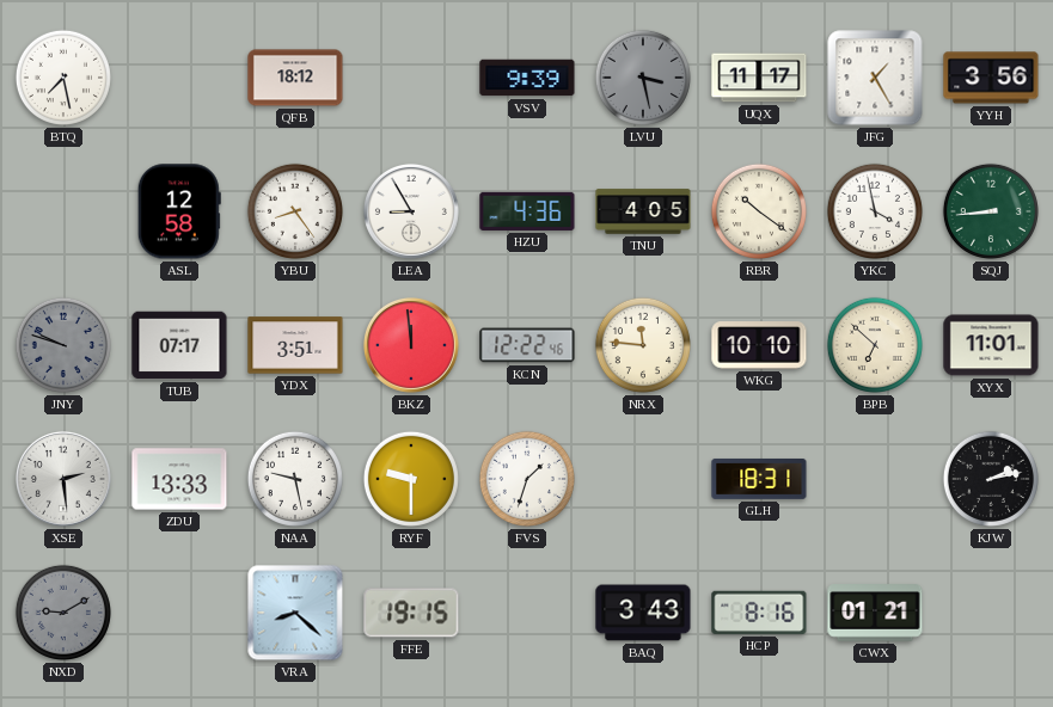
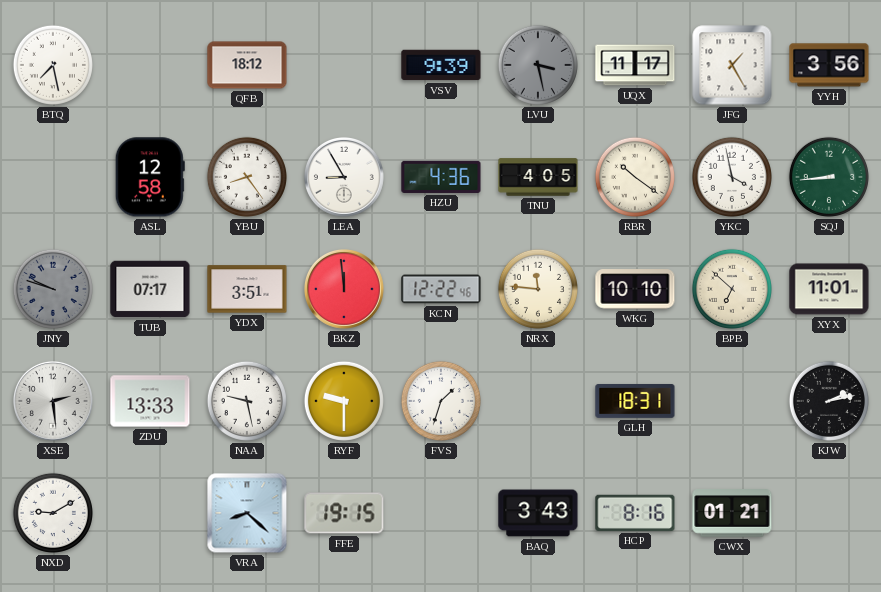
NXD dial: grey -> white (53, 513)
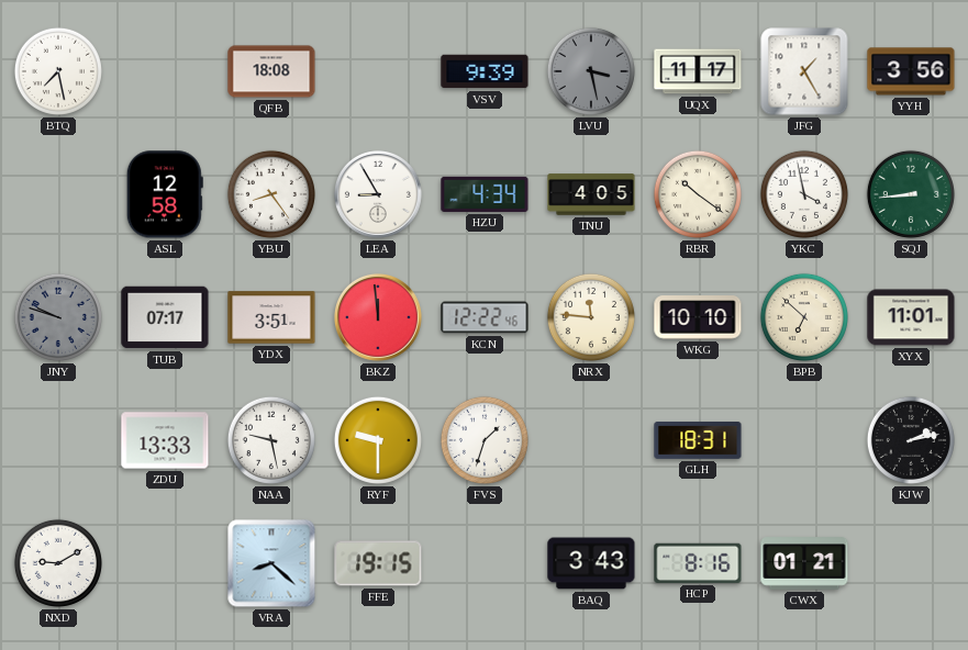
QFB: 18:12 -> 18:08 (271, 71)
HZU: 4:36 -> 4:34 (485, 194)
XSE: 2:29 -> none (53, 401)
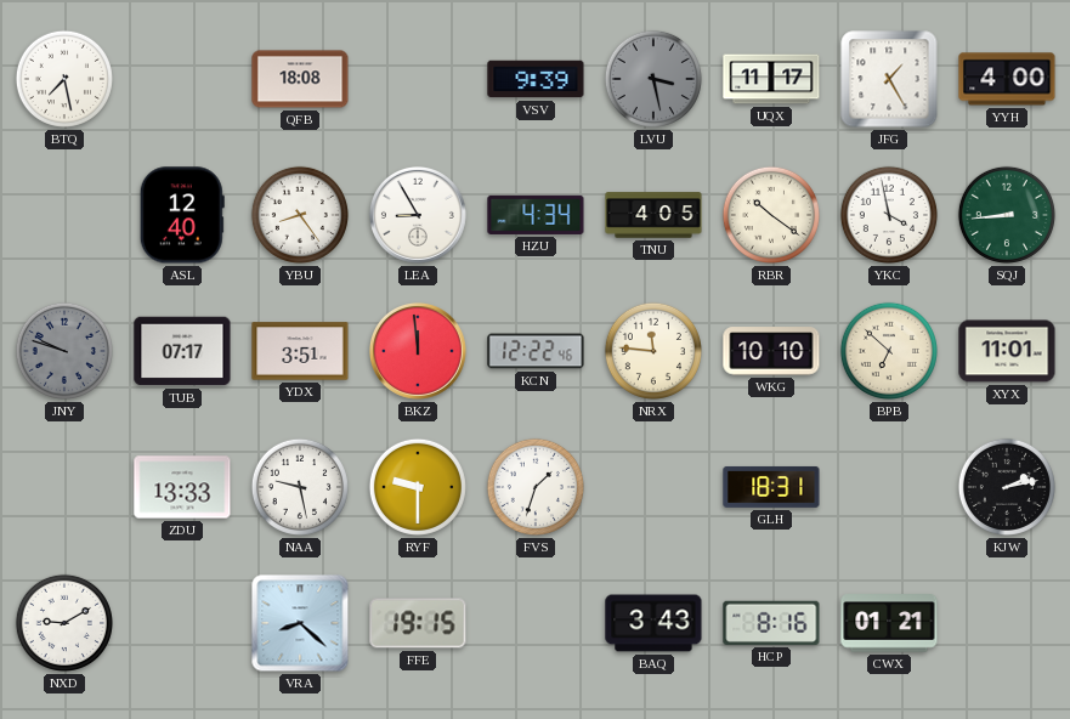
YYH: 3:56 -> 4:00 (1007, 79)
ASL: 12:58 -> 12:40 (182, 215)
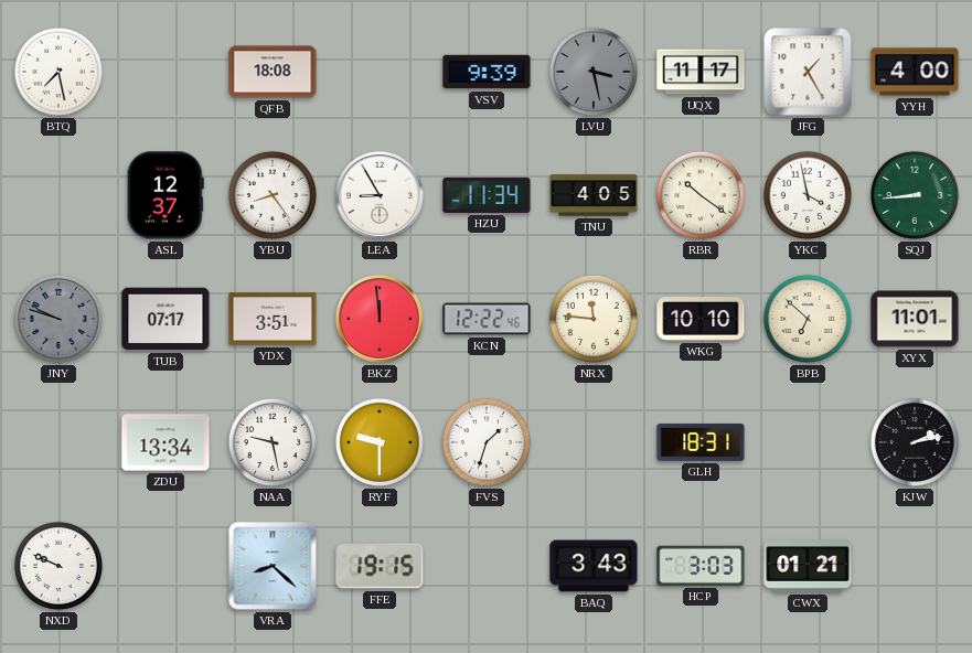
ASL: 12:40 -> 12:37 (165, 195)
HZU: 4:34 -> 11:34 (487, 195)
ZDU: 13:33 -> 13:34 (165, 442)
NXD: 9:10 -> 9:49 (58, 566)
HCP: 8:16 -> 3:03 (701, 566)
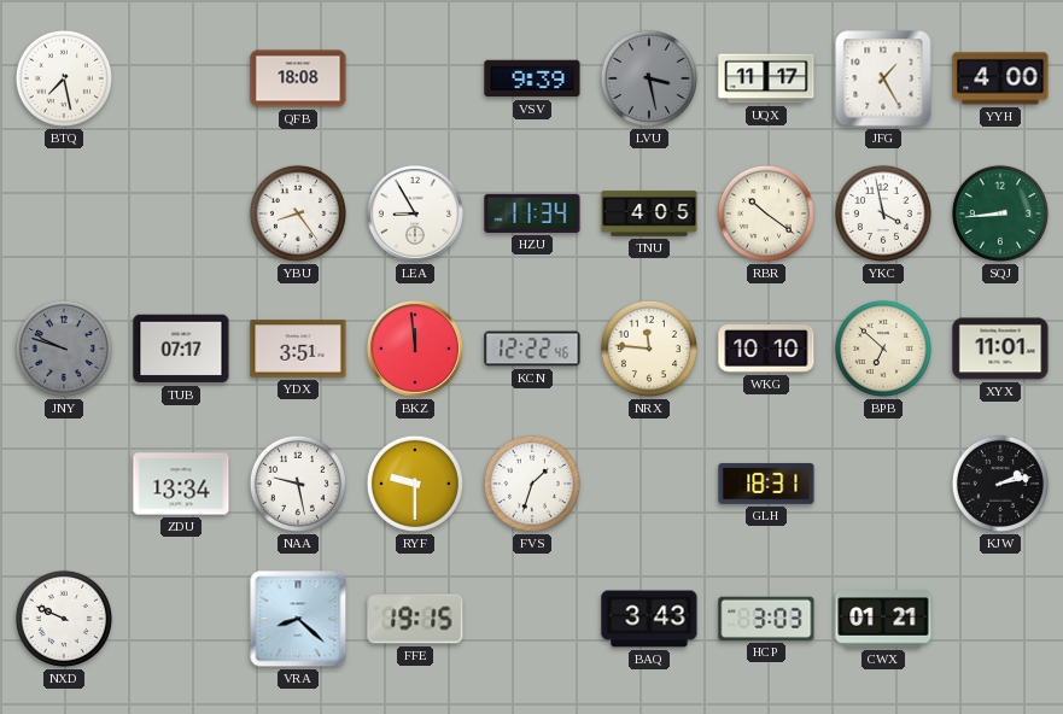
ASL: 12:37 -> none (165, 195)
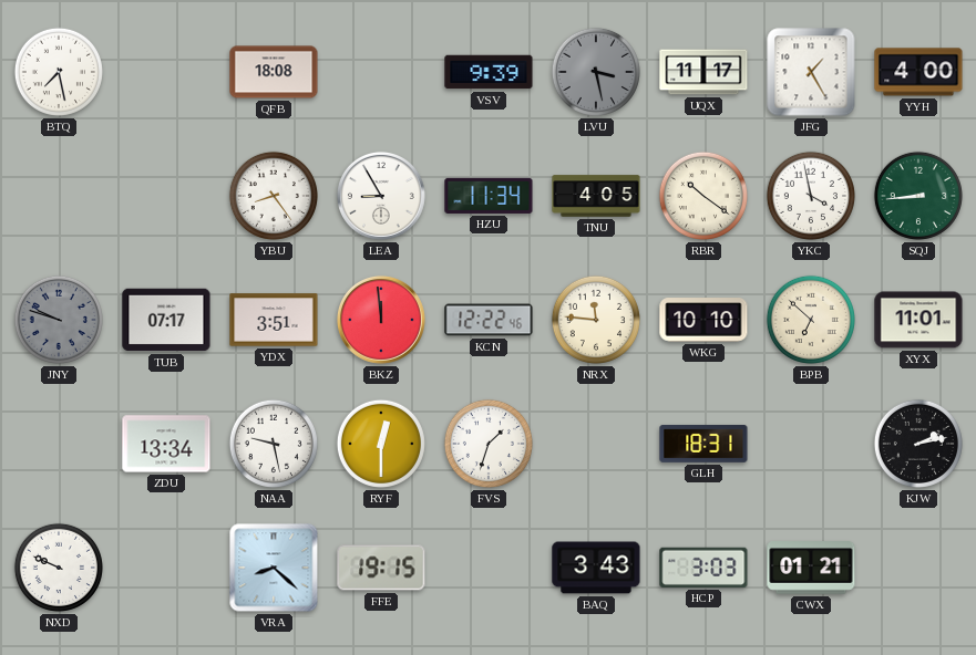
RYF: 9:30 -> 12:30 (381, 444)
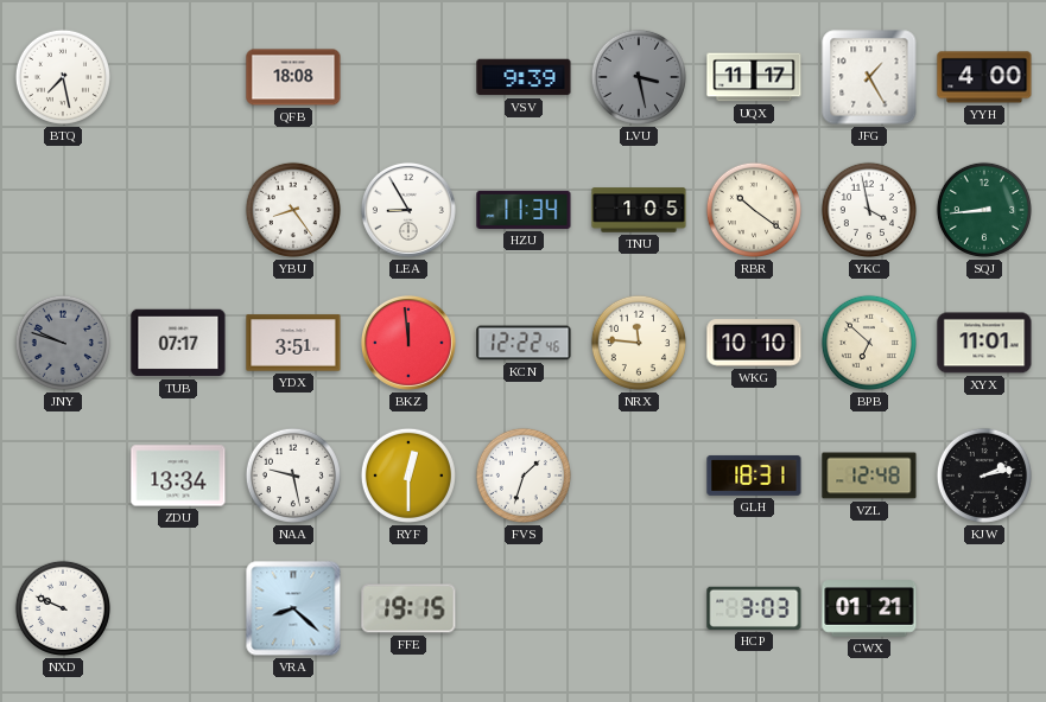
TNU: 4:05 -> 1:05 (639, 210)
VZL: none -> 12:48 (869, 476)
BAQ: 3:43 -> none (596, 568)
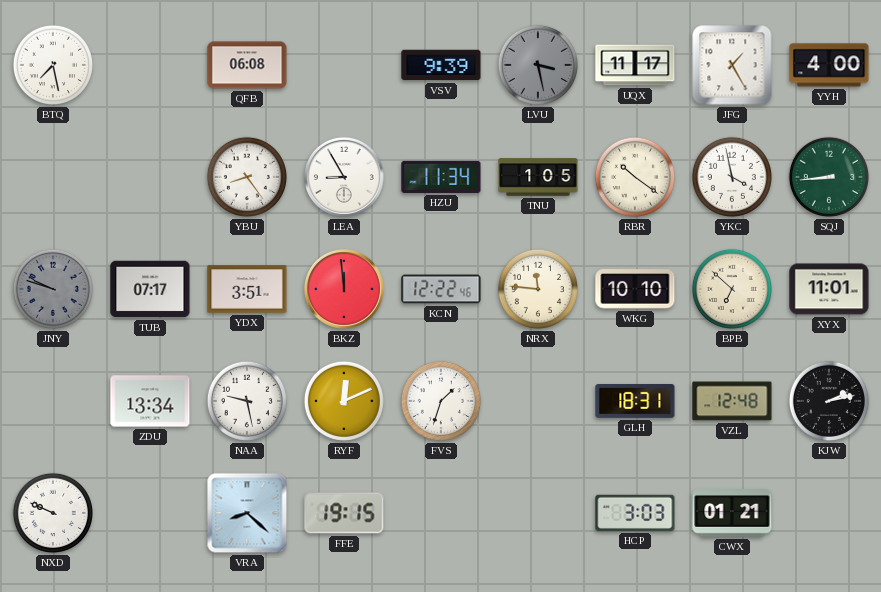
QFB: 18:08 -> 06:08 (247, 65)
RYF: 12:30 -> 12:11 (344, 401)
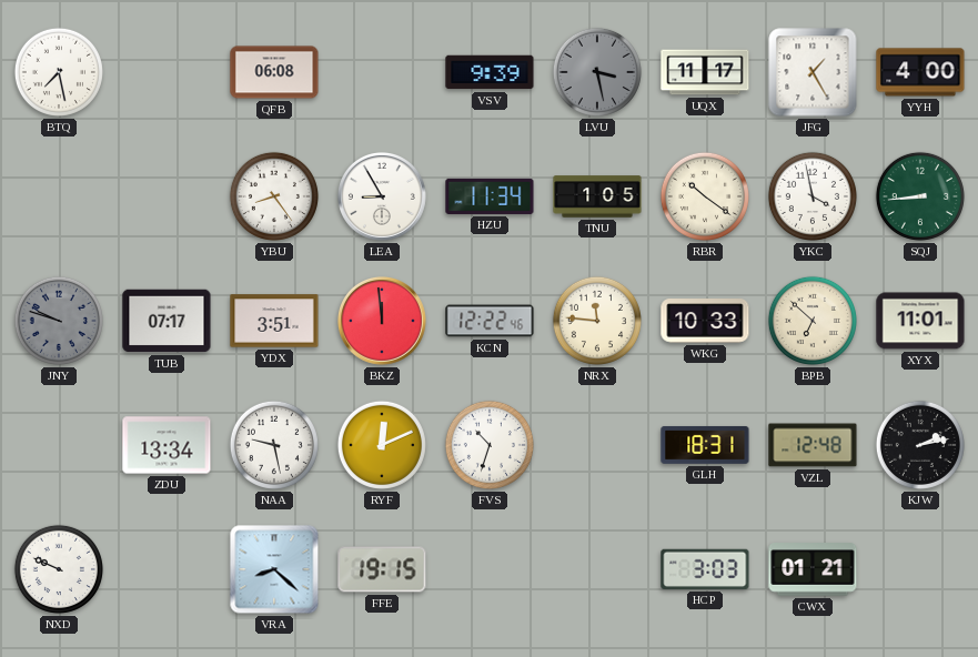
WKG: 10:10 -> 10:33 (705, 321)
FVS: 1:33 -> 10:33 (490, 445)
